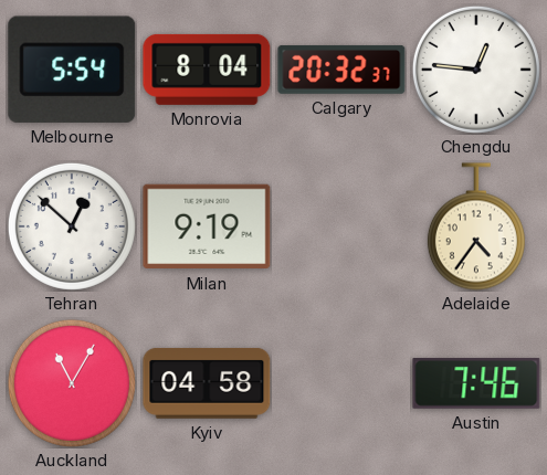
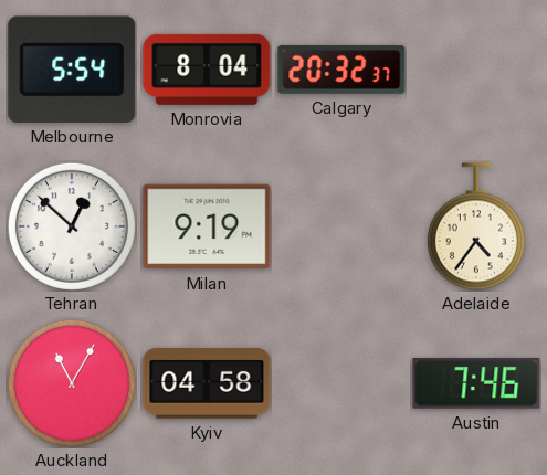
Chengdu: 12:46 -> none (476, 70)
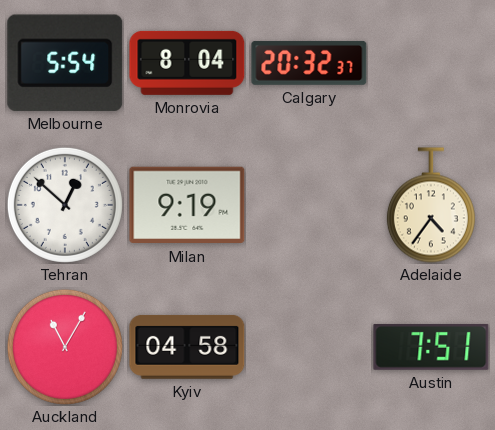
Austin: 7:46 -> 7:51 (431, 347)
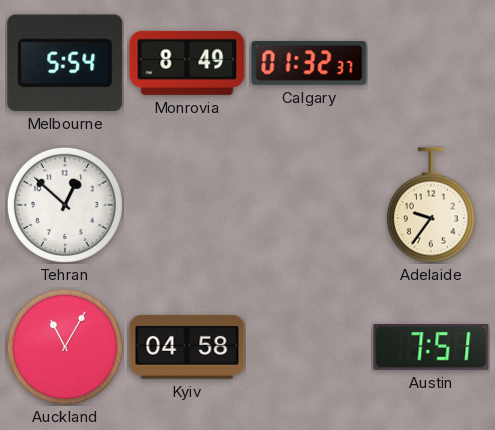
Monrovia: 8:04 -> 8:49 (187, 63)
Calgary: 20:32 -> 01:32 (309, 63)
Milan: 9:19 -> none (187, 205)
Adelaide: 4:36 -> 9:36 (431, 205)
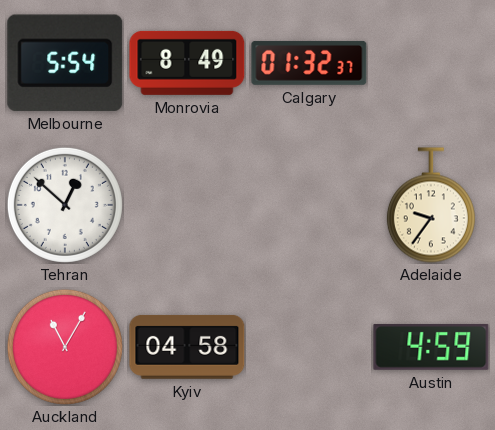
Austin: 7:51 -> 4:59 (431, 347)
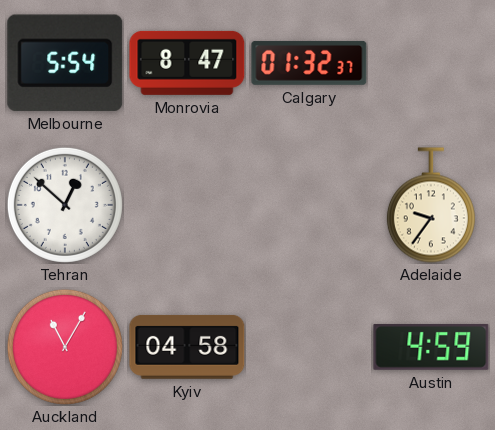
Monrovia: 8:49 -> 8:47 (187, 63)
